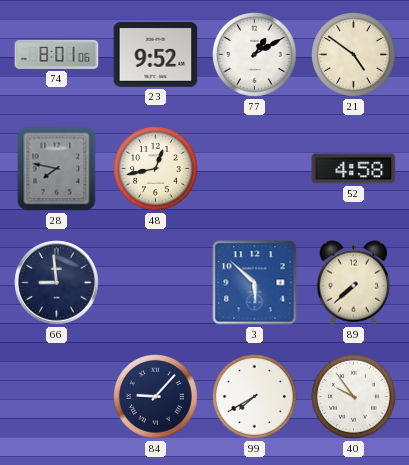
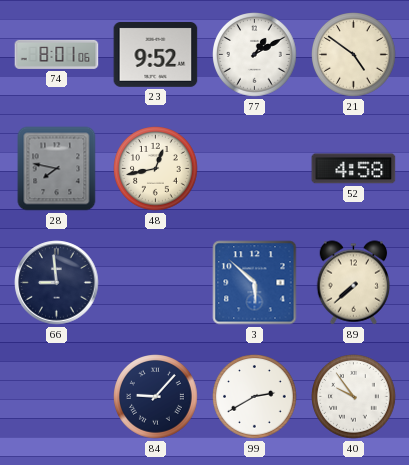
99: 7:40 -> 2:40 (255, 397)
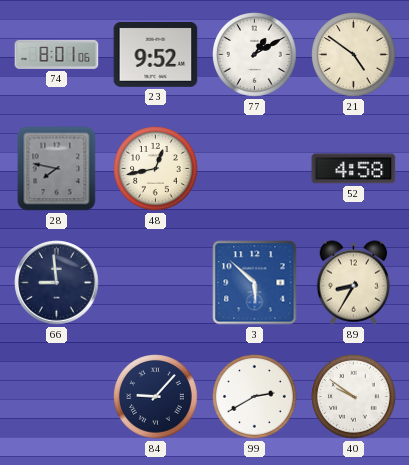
89: 7:38 -> 8:35 (354, 283)
40: 9:54 -> 9:51 (354, 397)
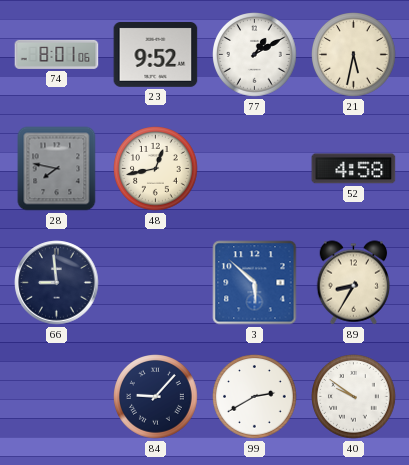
21: 4:51 -> 5:32 (354, 55)
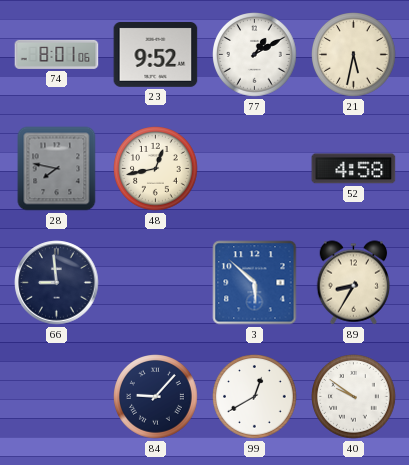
99: 2:40 -> 12:40 (255, 397)
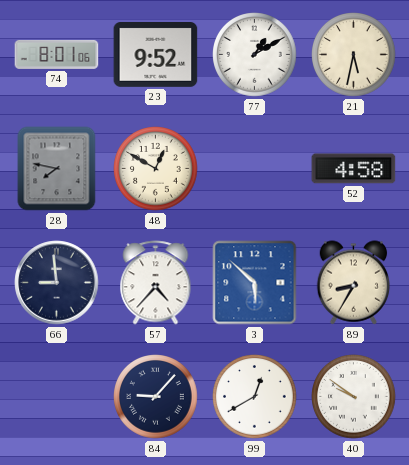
48: 12:43 -> 12:50 (156, 169)
57: none -> 4:37 (156, 283)
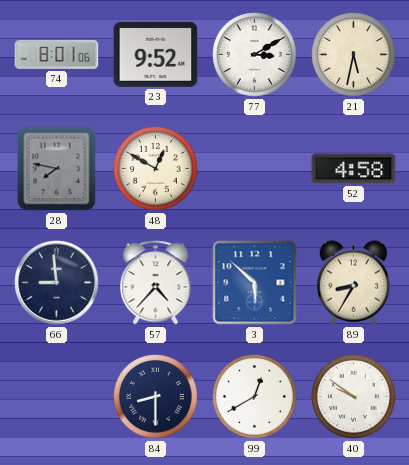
77: 1:10 -> 3:10 (255, 55)
84: 9:07 -> 8:30 (156, 397)
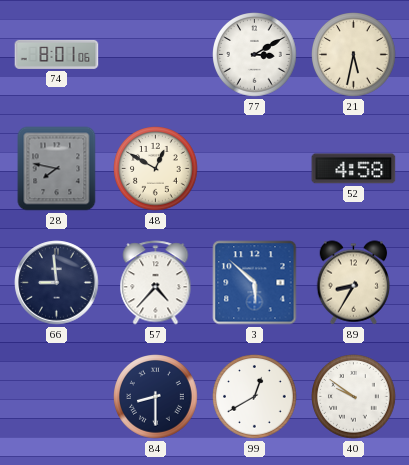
23: 9:52 -> none (156, 55)
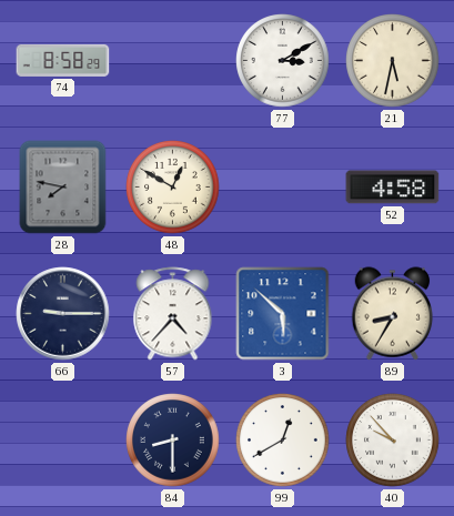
74: 8:01 -> 8:58 (63, 60)
66: 8:59 -> 9:15 (63, 314)
40: 9:51 -> 9:53 (393, 441)
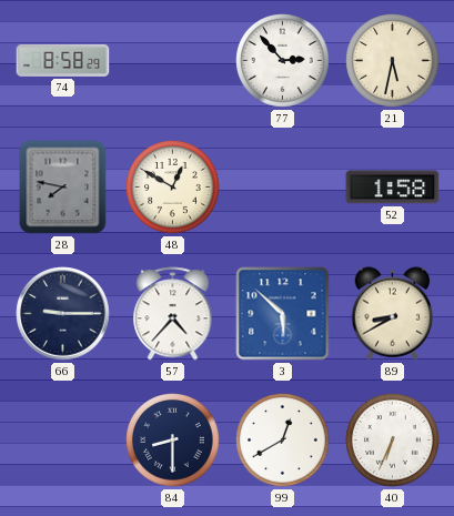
77: 3:10 -> 2:53 (283, 61)
52: 4:58 -> 1:58 (393, 188)
89: 8:35 -> 8:40 (393, 314)
40: 9:53 -> 6:34 (393, 441)
